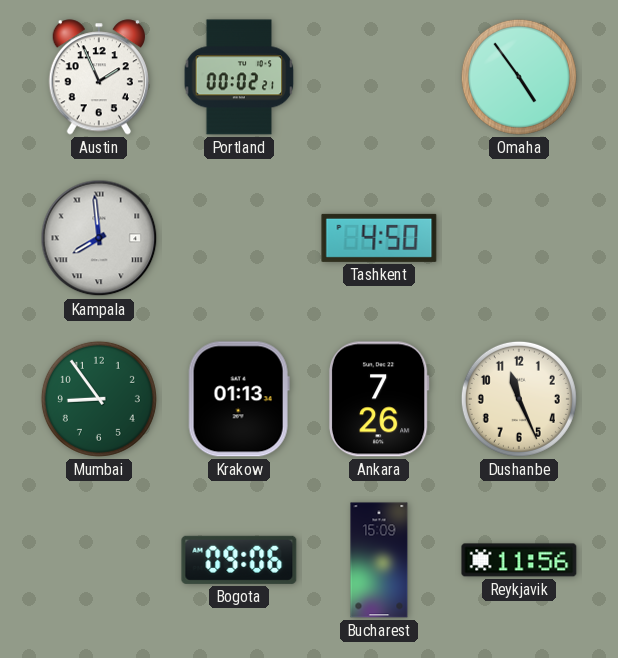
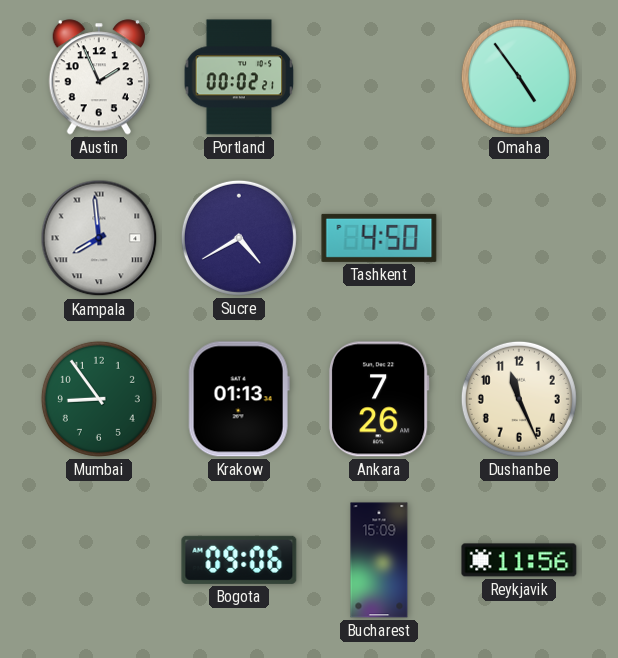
Sucre: none -> 4:40 (239, 238)
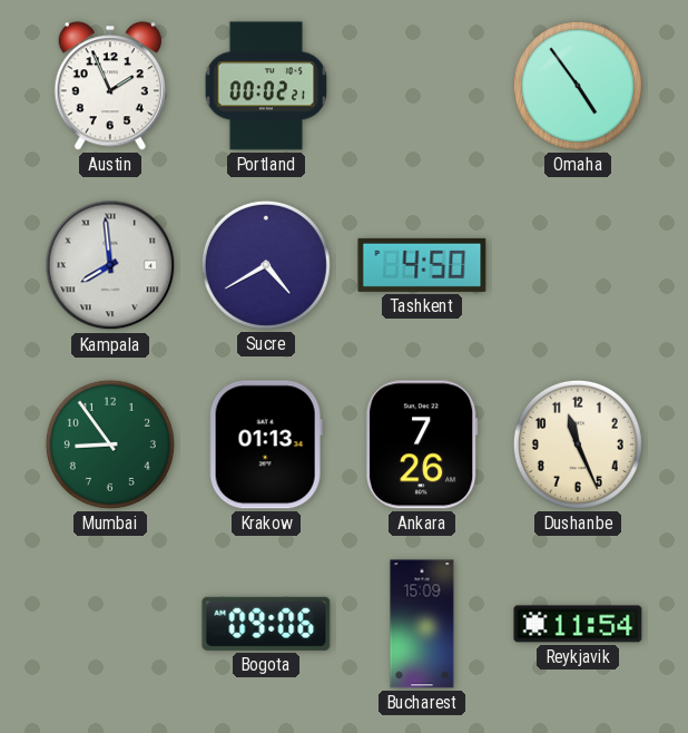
Reykjavik: 11:56 -> 11:54 (578, 624)
